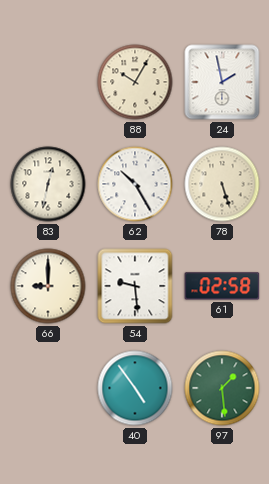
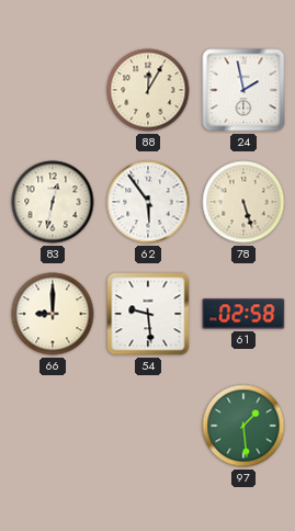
88: 10:05 -> 12:05 (148, 90)
62: 10:25 -> 5:54 (148, 202)
40: 4:54 -> none (135, 388)
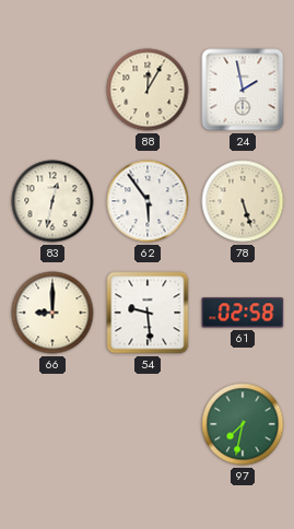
97: 1:29 -> 7:32 (243, 424)
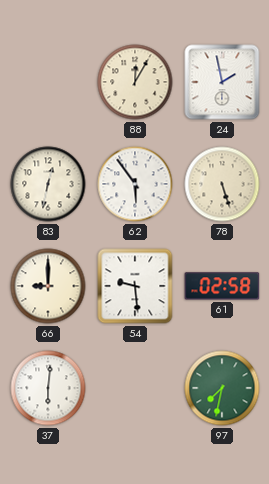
37: none -> 6:01 (48, 388)
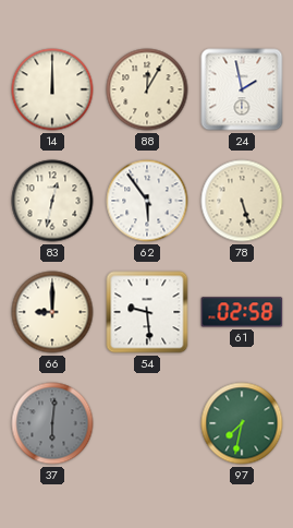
14: none -> 12:00 (52, 89)
37 dial: white -> grey (52, 423)
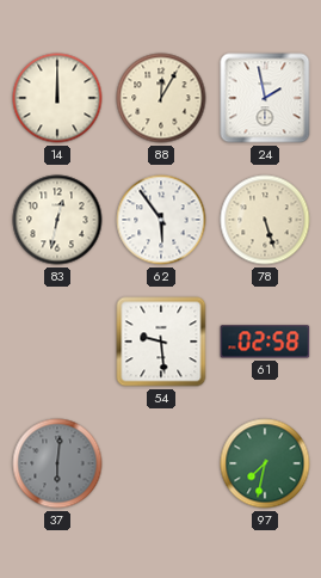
66: 9:00 -> none (52, 312)
